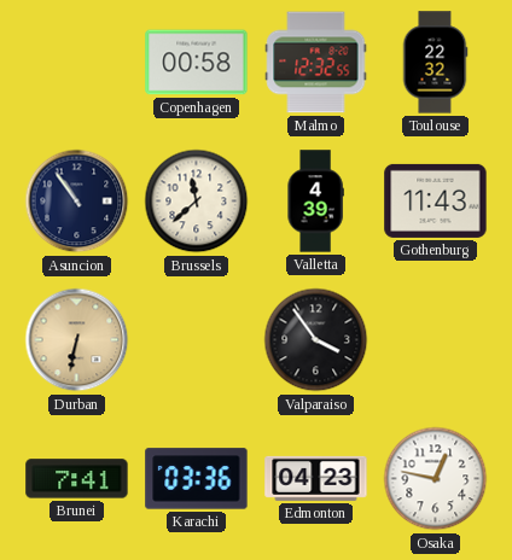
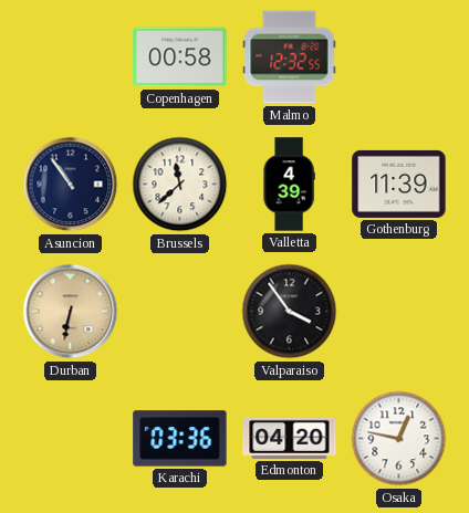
Toulouse: 22:32 -> none (435, 63)
Gothenburg: 11:43 -> 11:39 (399, 184)
Brunei: 7:41 -> none (77, 479)
Edmonton: 04:23 -> 04:20 (290, 438)
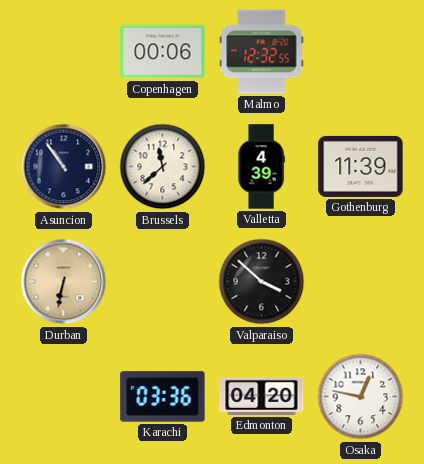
Copenhagen: 00:58 -> 00:06 (163, 52)
Valparaiso: 3:54 -> 3:52 (262, 282)
